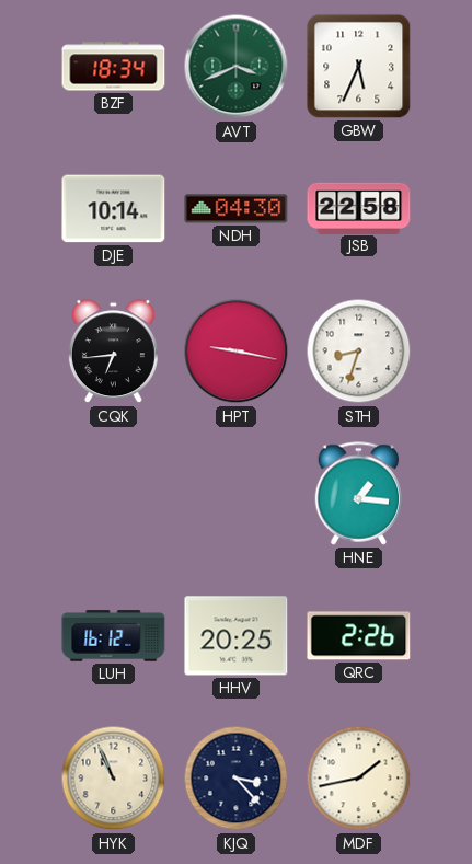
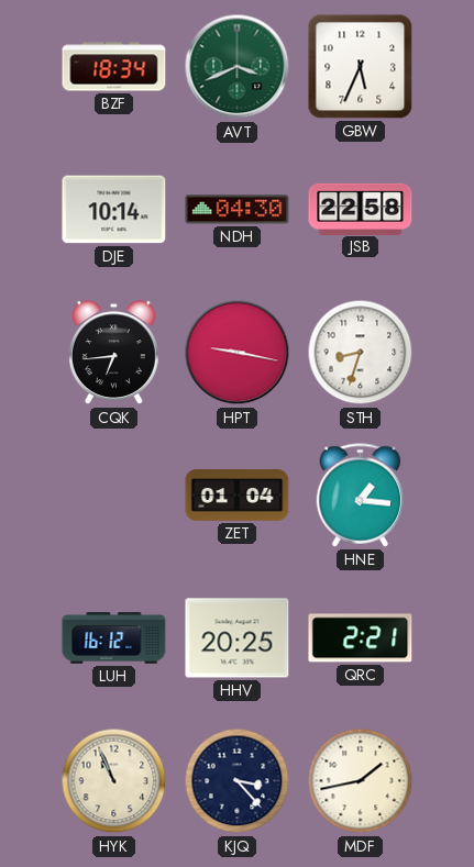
ZET: none -> 01:04 (238, 496)
QRC: 2:26 -> 2:21 (361, 638)
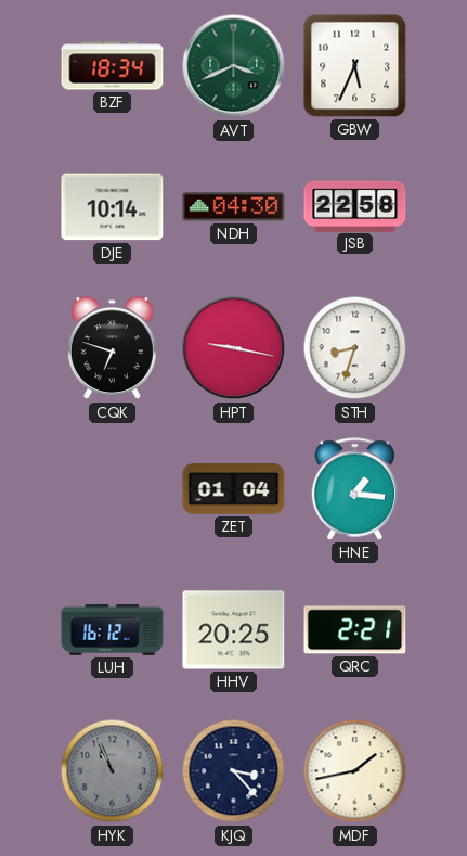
CQK: 6:44 -> 6:48 (112, 348)
HYK dial: cream -> grey (113, 771)
